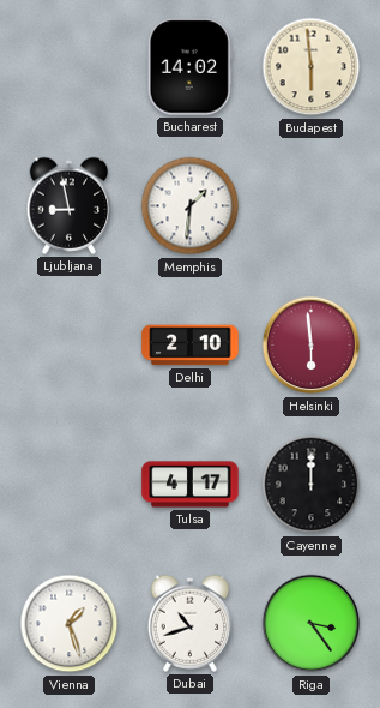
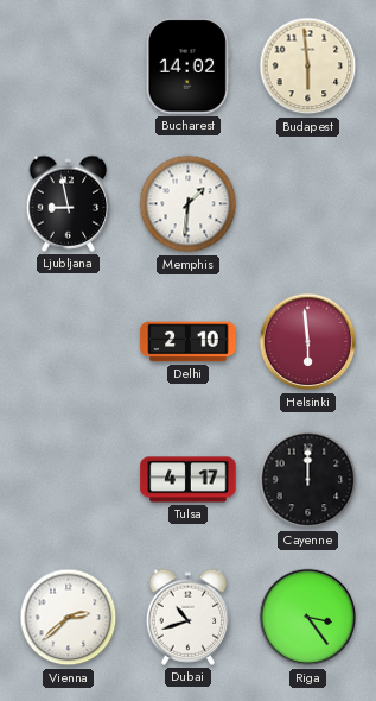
Vienna: 1:27 -> 2:38 (69, 618)
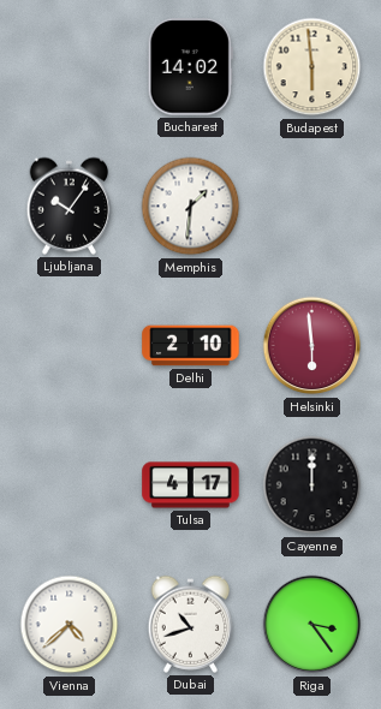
Ljubljana: 8:58 -> 10:06 (70, 205)
Vienna: 2:38 -> 4:38 (70, 625)
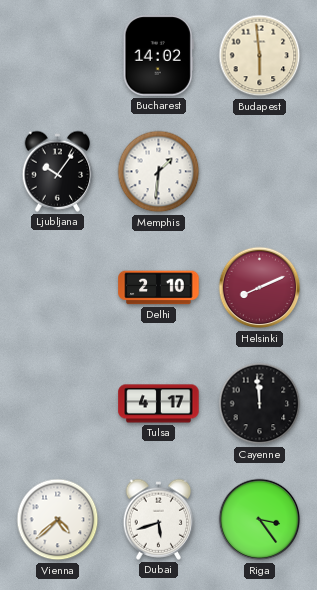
Helsinki: 5:59 -> 8:11 (260, 288)
Cayenne: 12:00 -> 11:59 (260, 404)
Dubai: 10:42 -> 5:42 (159, 519)
